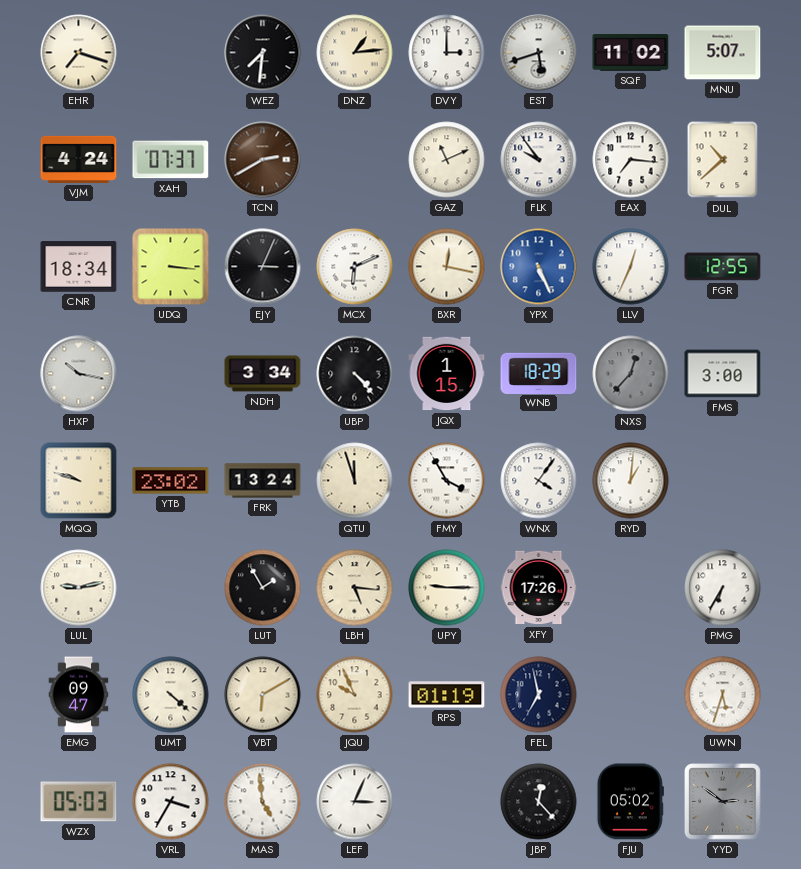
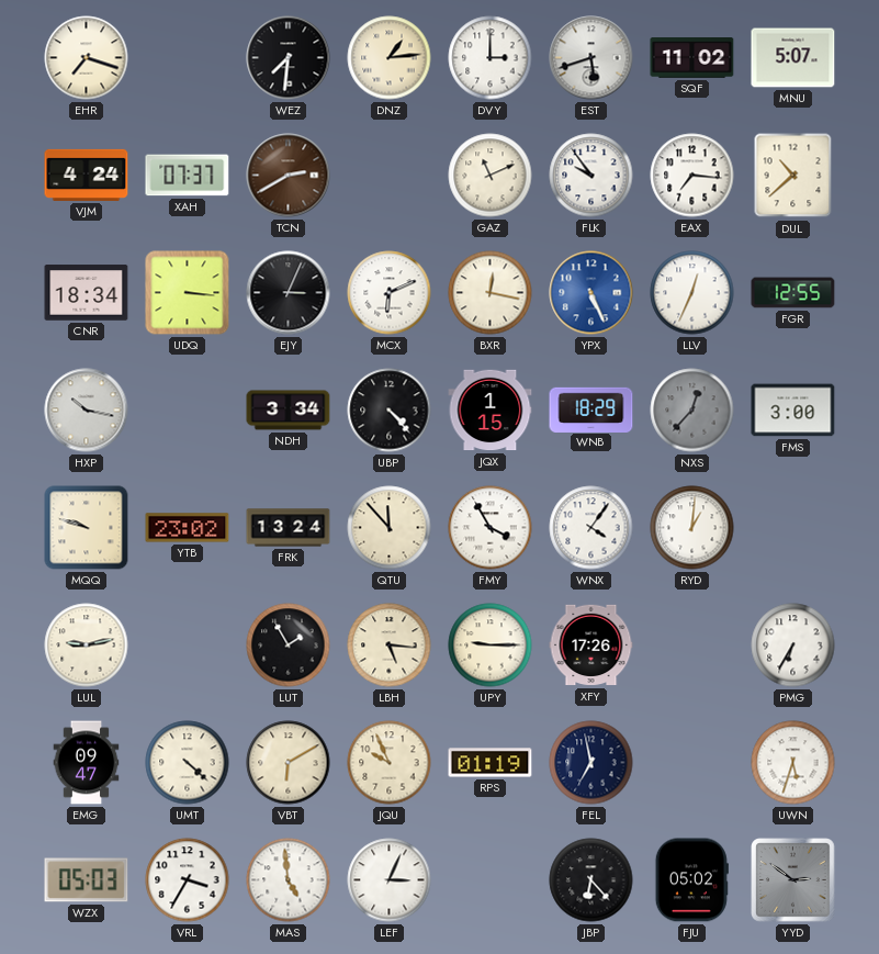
QTU: 11:57 -> 11:53 (390, 528)
JBP: 12:23 -> 6:23 (591, 880)
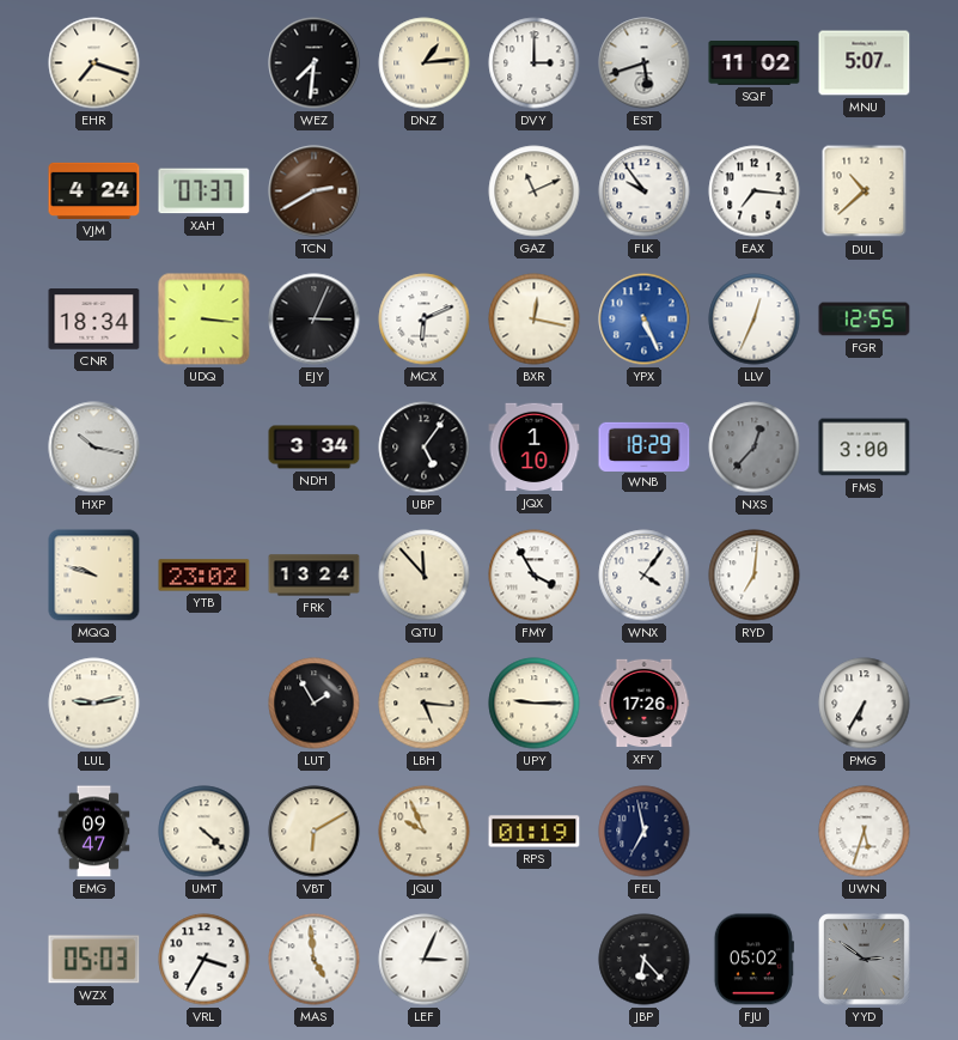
UBP: 4:23 -> 5:06 (425, 448)
JQX: 1:15 -> 1:10 (535, 448)
RYD: 1:01 -> 7:01 (755, 576)
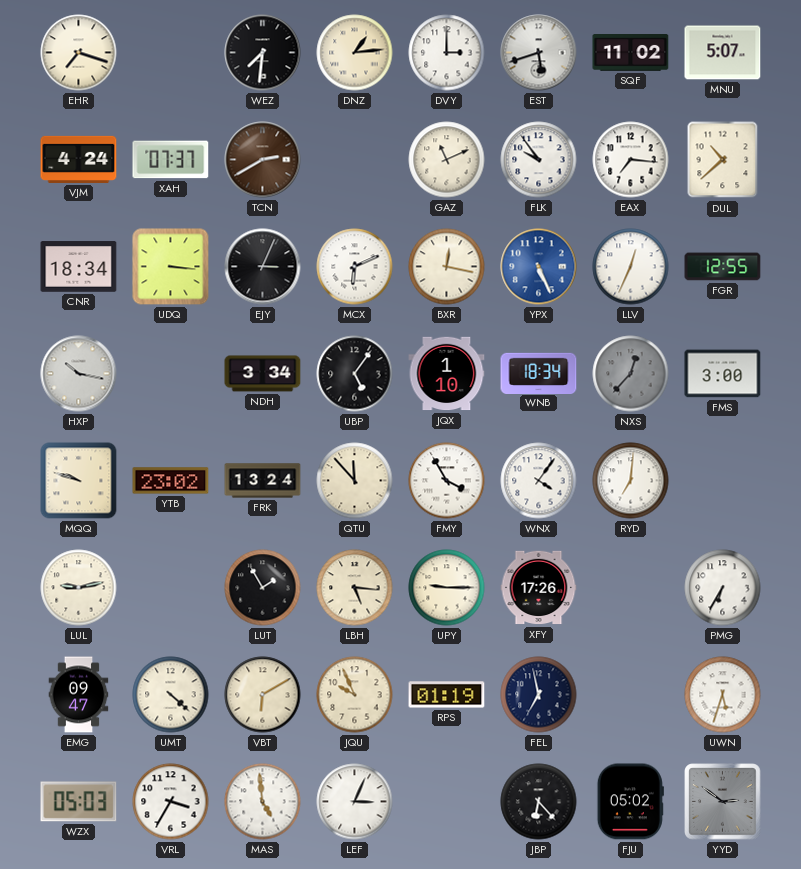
WNB: 18:29 -> 18:34 (539, 373)
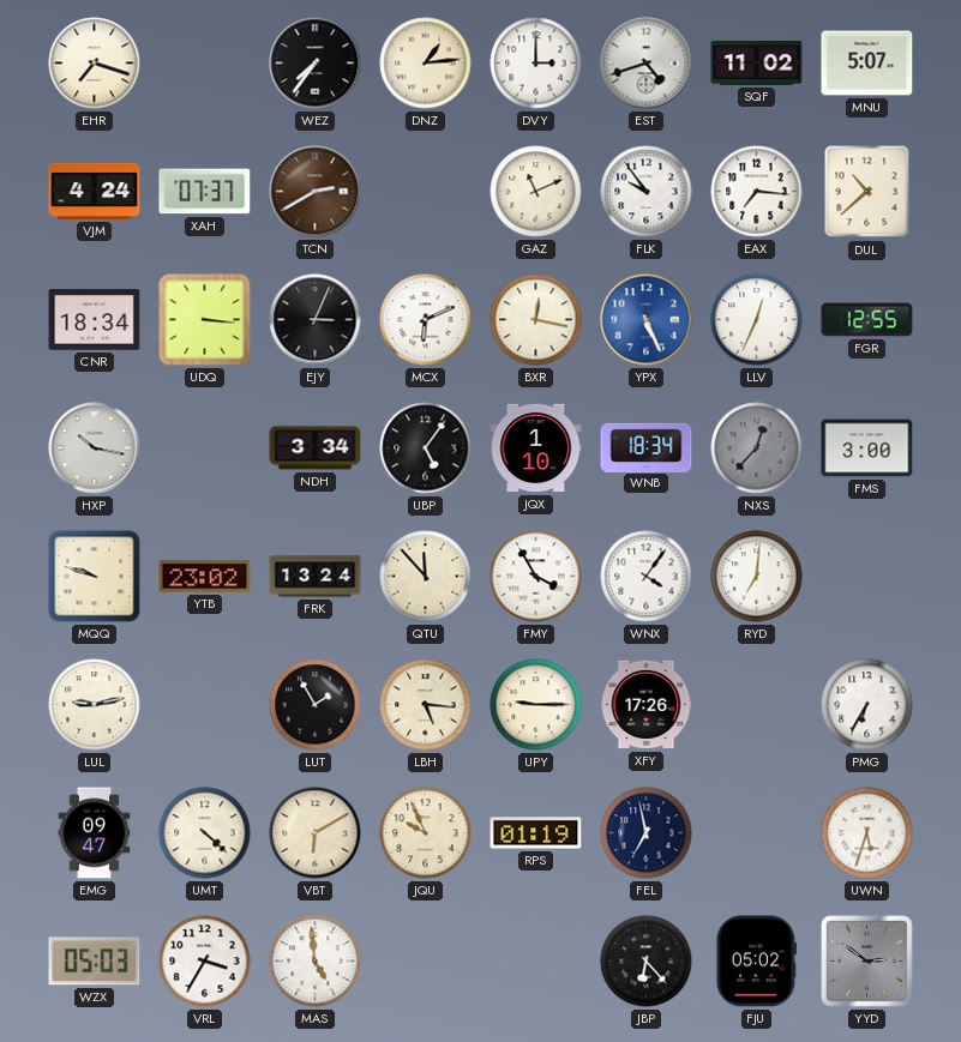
WEZ: 7:31 -> 7:36 (316, 64)
EST: 5:42 -> 4:42 (647, 64)
LEF: 3:04 -> none (355, 802)
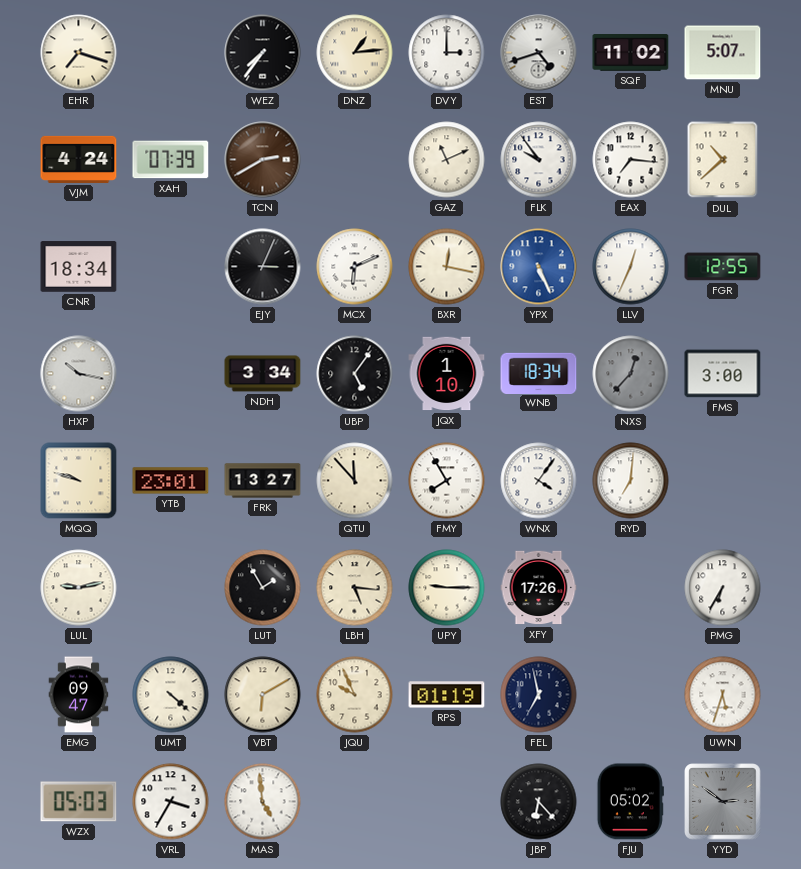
XAH: 07:37 -> 07:39 (171, 160)
UDQ: 3:16 -> none (205, 320)
YTB: 23:02 -> 23:01 (171, 481)
FRK: 13:24 -> 13:27 (263, 481)
FMY: 3:55 -> 7:55 (447, 481)
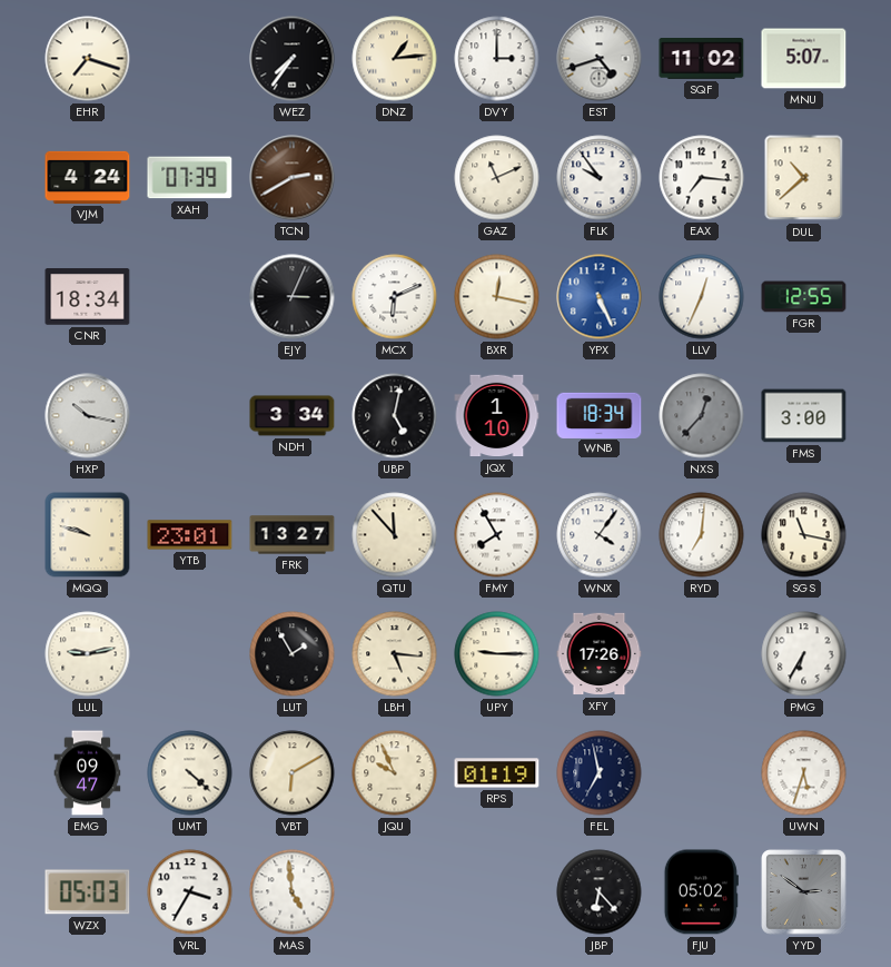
UBP: 5:06 -> 5:02 (395, 416)
SGS: none -> 11:17 (804, 535)
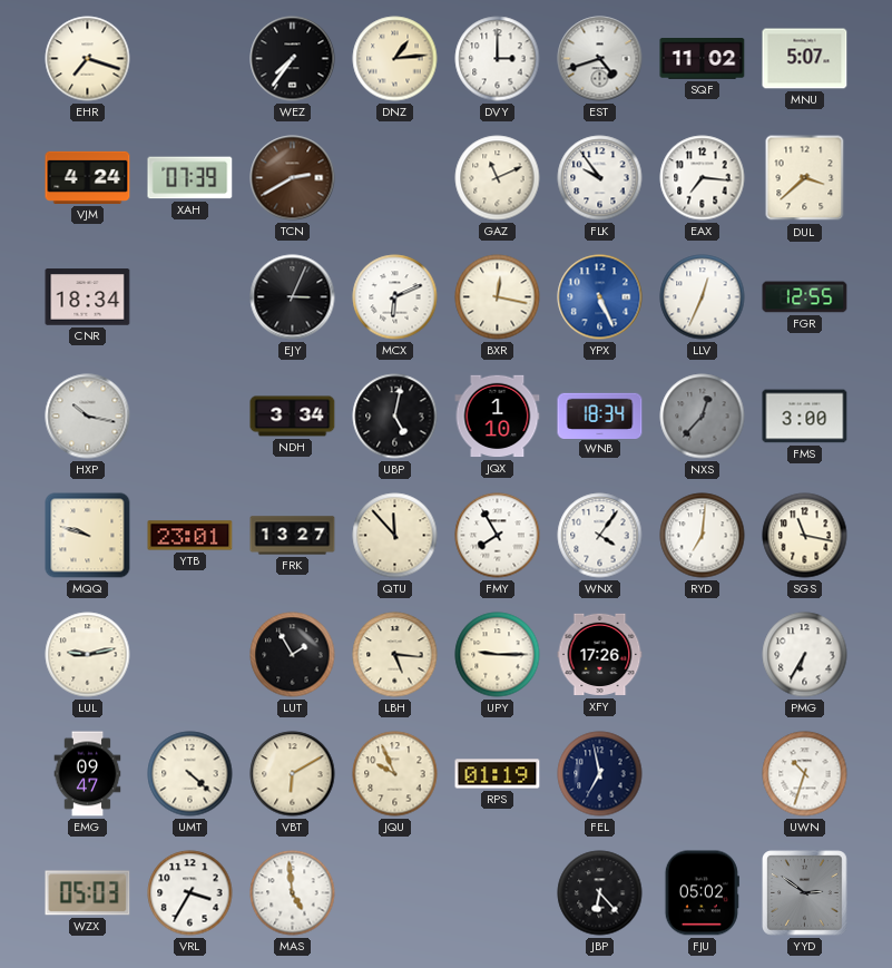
DUL: 10:38 -> 3:38 (805, 178)
UWN: 5:33 -> 10:33 (805, 774)
